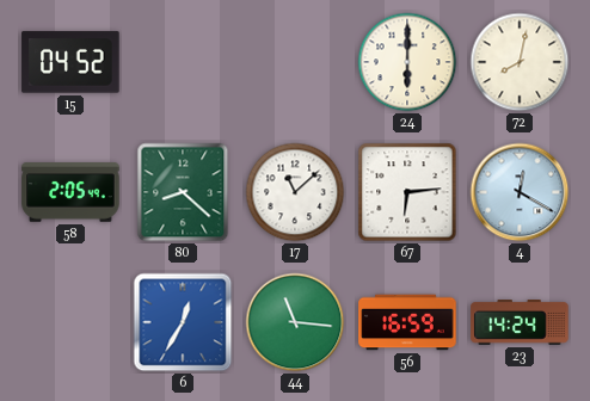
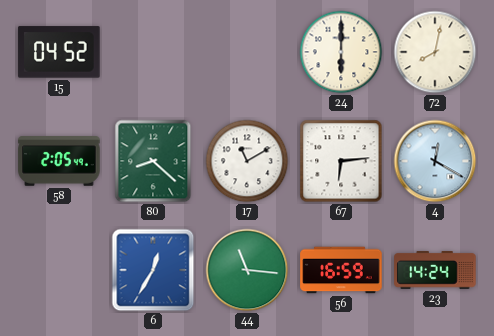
17: 11:08 -> 11:10 (247, 161)
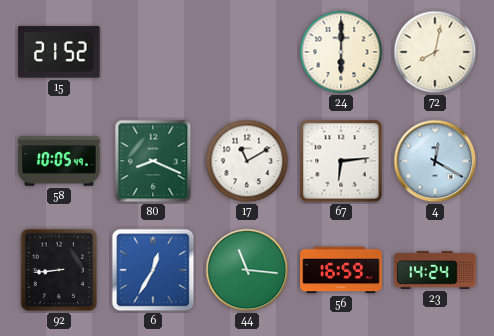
15: 04:52 -> 21:52 (59, 52)
58: 2:05 -> 10:05 (59, 161)
80: 8:22 -> 8:19 (153, 161)
92: none -> 8:44 (59, 270)
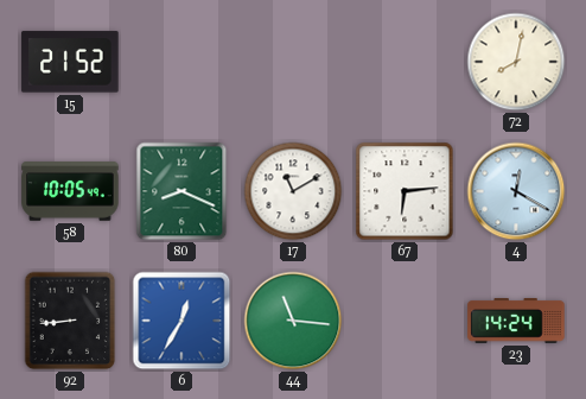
24: 6:00 -> none (341, 52)
56: 16:59 -> none (341, 270)
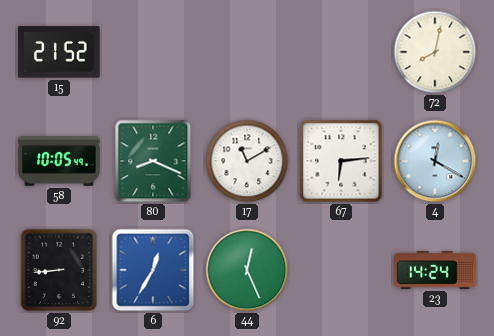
44: 11:16 -> 12:26 (247, 270)
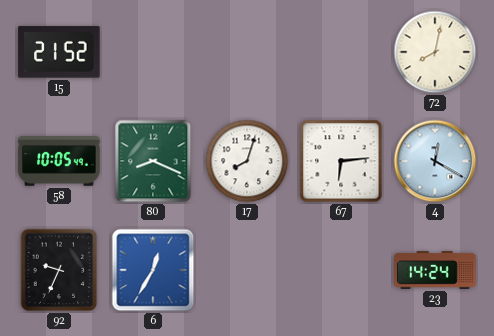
17: 11:10 -> 8:03 (247, 161)
92: 8:44 -> 9:34 (59, 270)
44: 12:26 -> none (247, 270)
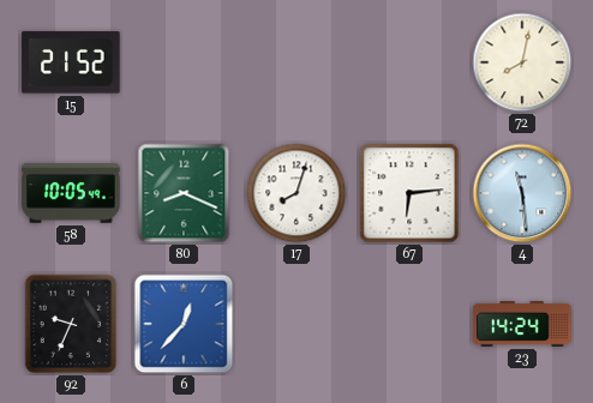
4: 12:20 -> 11:29 (522, 193)
6: 12:35 -> 12:37 (184, 324)
